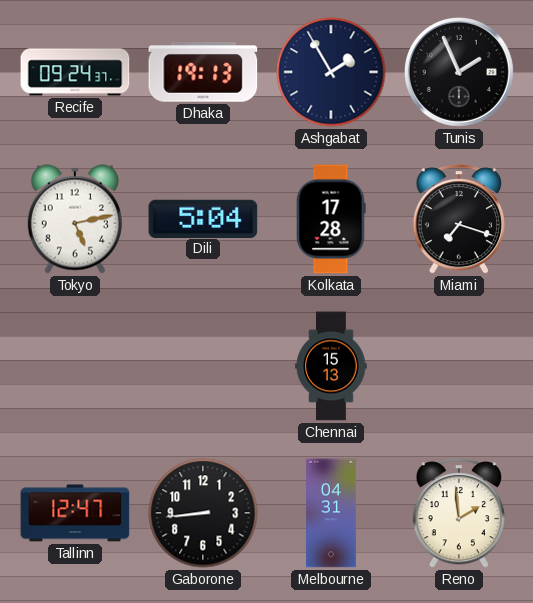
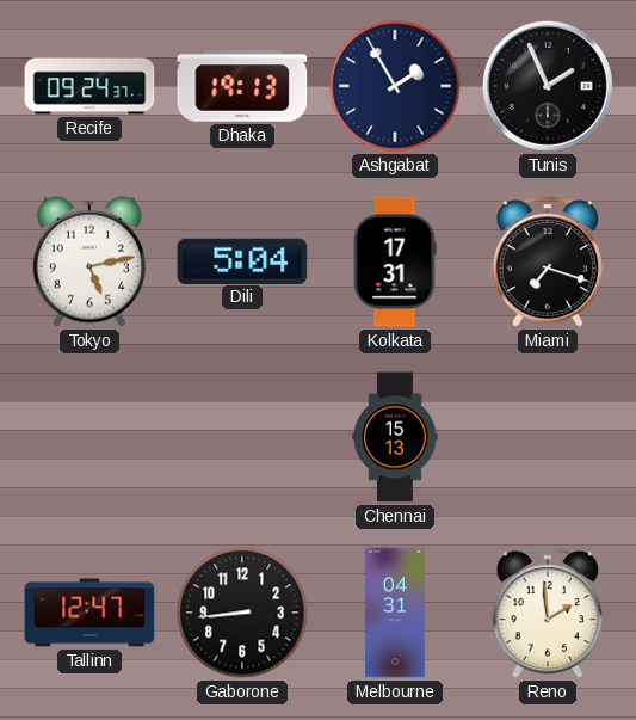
Kolkata: 17:28 -> 17:31 (395, 261)
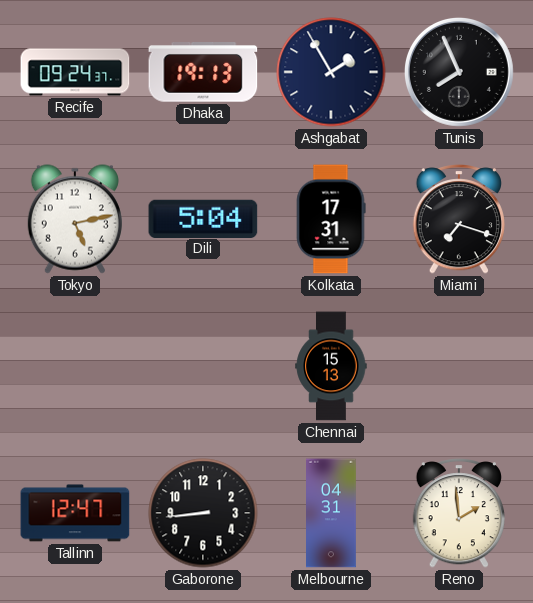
Tunis: 1:56 -> 7:56 (459, 72)
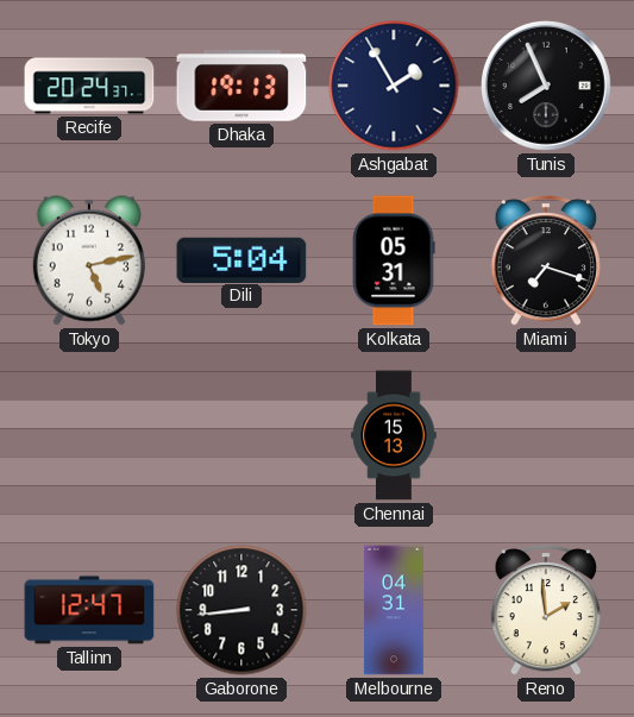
Recife: 09:24 -> 20:24 (89, 86)
Kolkata: 17:31 -> 05:31 (394, 260)
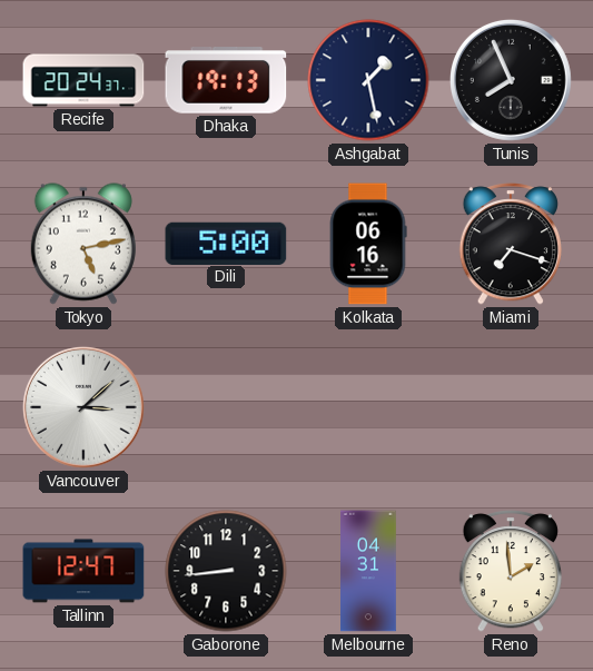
Ashgabat: 1:55 -> 1:28 (368, 80)
Dili: 5:04 -> 5:00 (226, 243)
Kolkata: 05:31 -> 06:16 (368, 244)
Vancouver: none -> 3:08 (83, 407)
Chennai: 15:13 -> none (394, 435)
